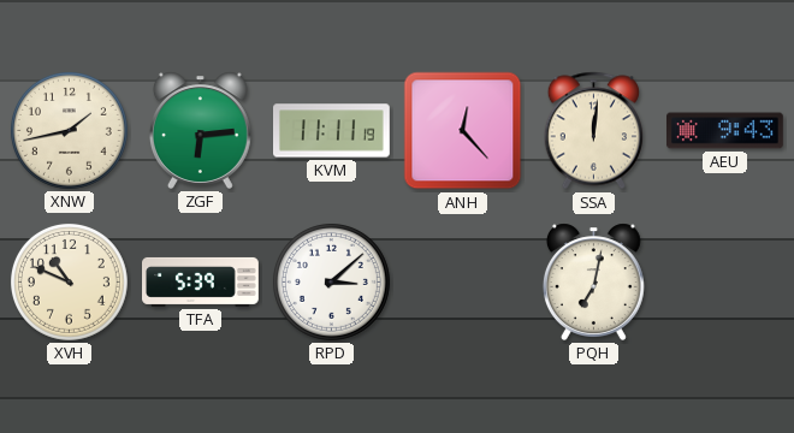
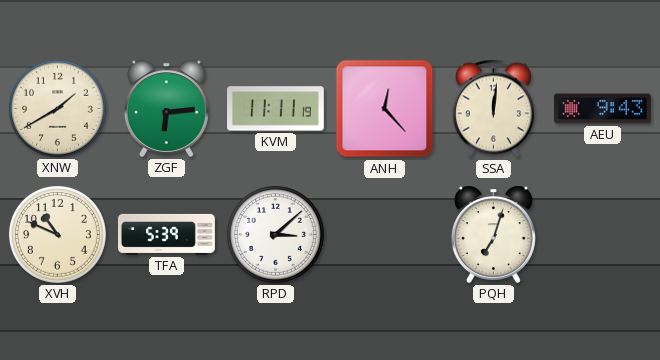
XNW: 1:43 -> 1:40 (57, 108)
PQH: 7:02 -> 7:03 (493, 234)
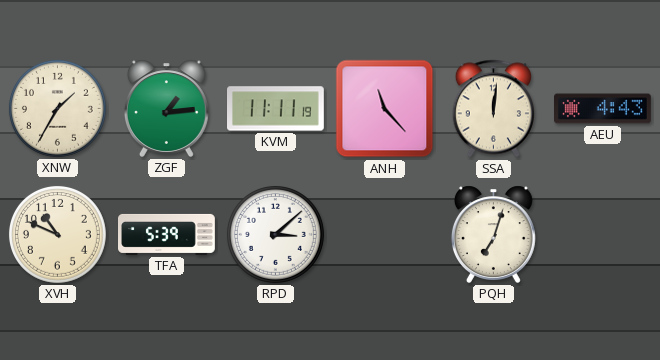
XNW: 1:40 -> 1:35 (57, 108)
ZGF: 6:14 -> 1:14 (166, 108)
ANH: 12:23 -> 11:23 (385, 109)
AEU: 9:43 -> 4:43 (603, 109)
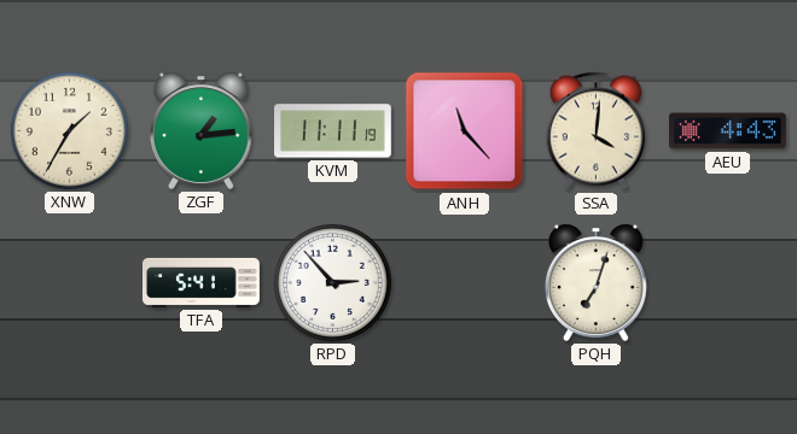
SSA: 12:01 -> 4:01 (595, 131)
XVH: 10:49 -> none (57, 234)
TFA: 5:39 -> 5:41 (202, 282)
RPD: 3:08 -> 2:53 (332, 282)
